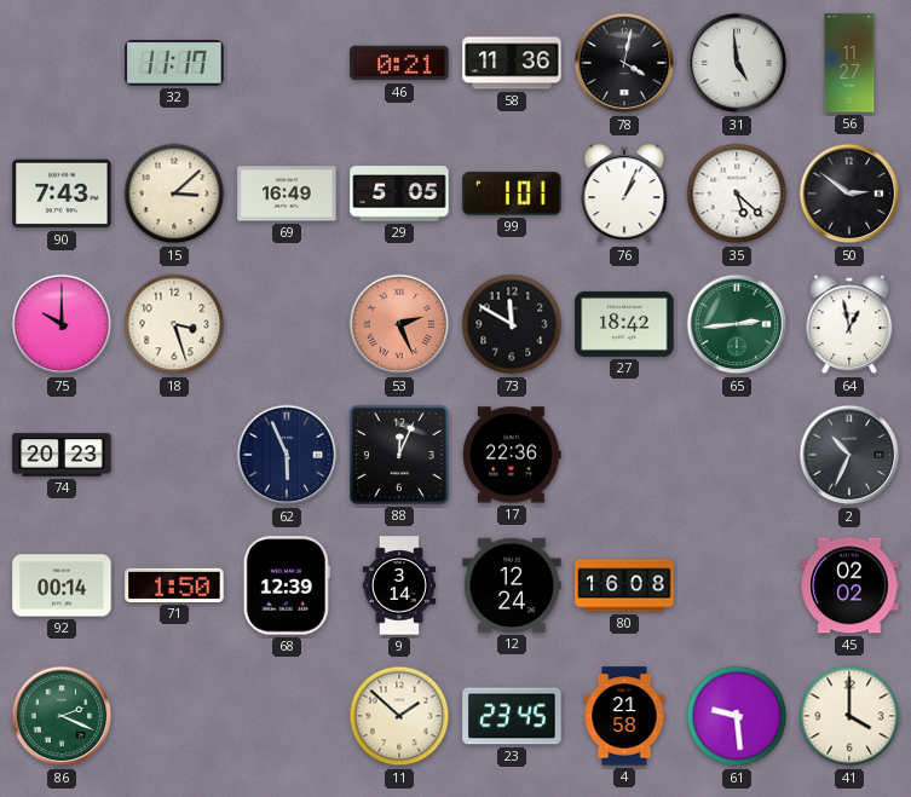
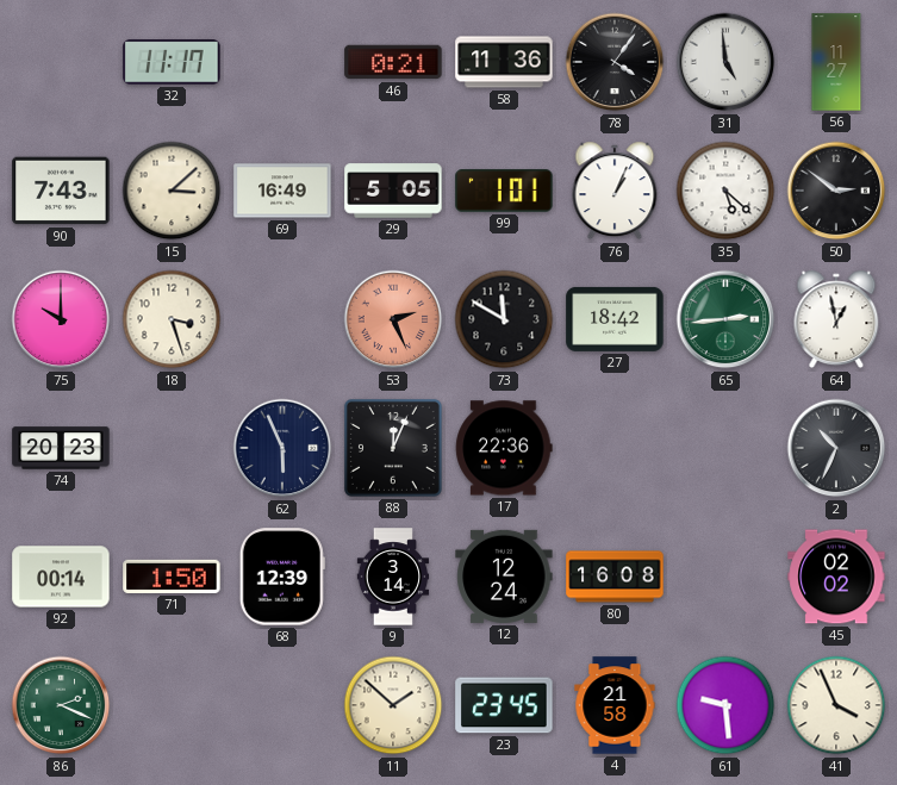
78: 4:02 -> 4:06 (615, 62)
41: 4:00 -> 3:56 (836, 705)
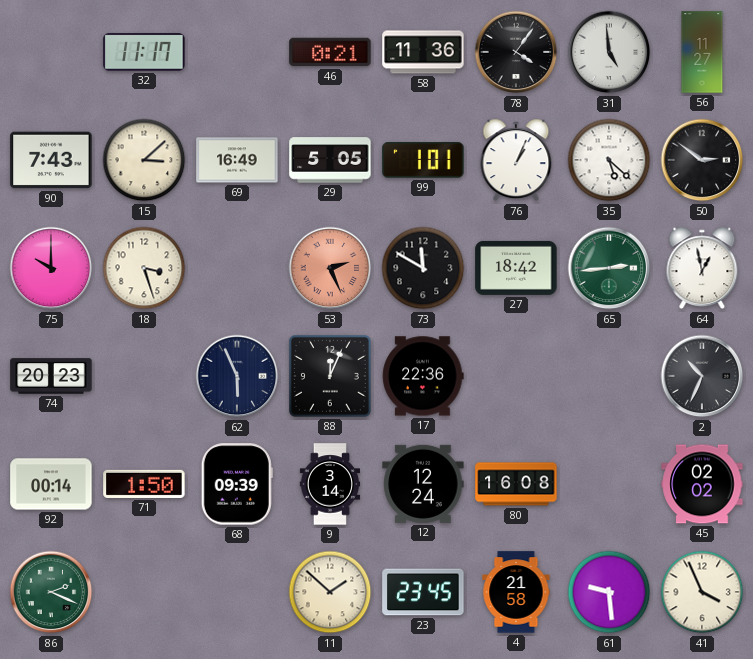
68: 12:39 -> 09:39 (237, 484)
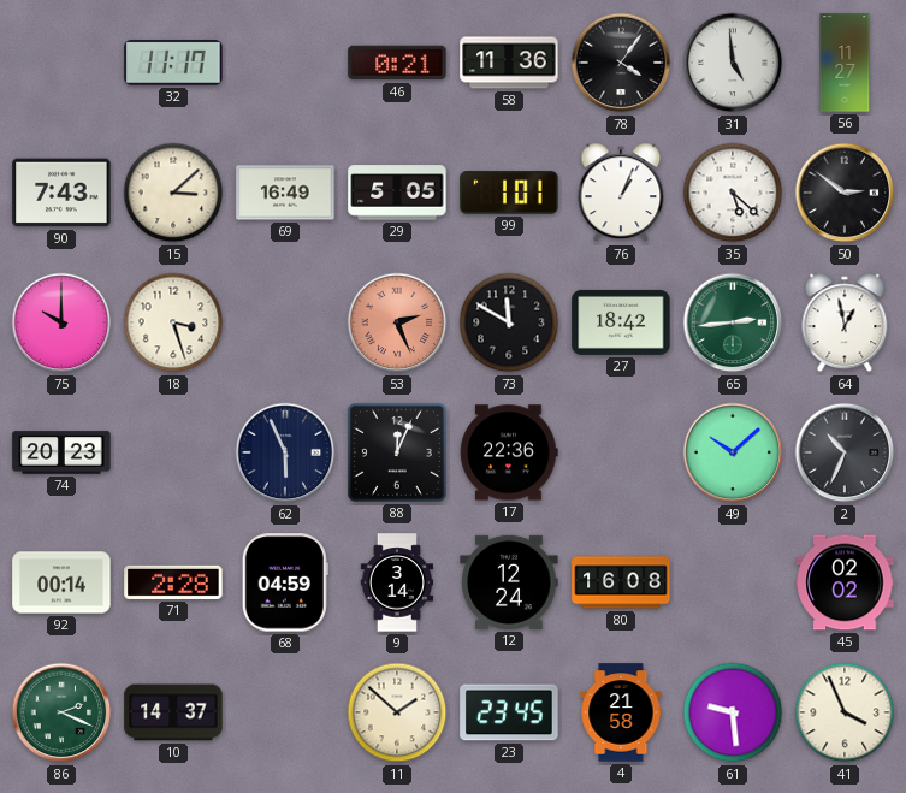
49: none -> 10:08 (733, 452)
71: 1:50 -> 2:28 (173, 582)
68: 09:39 -> 04:59 (285, 582)
10: none -> 14:37 (173, 712)
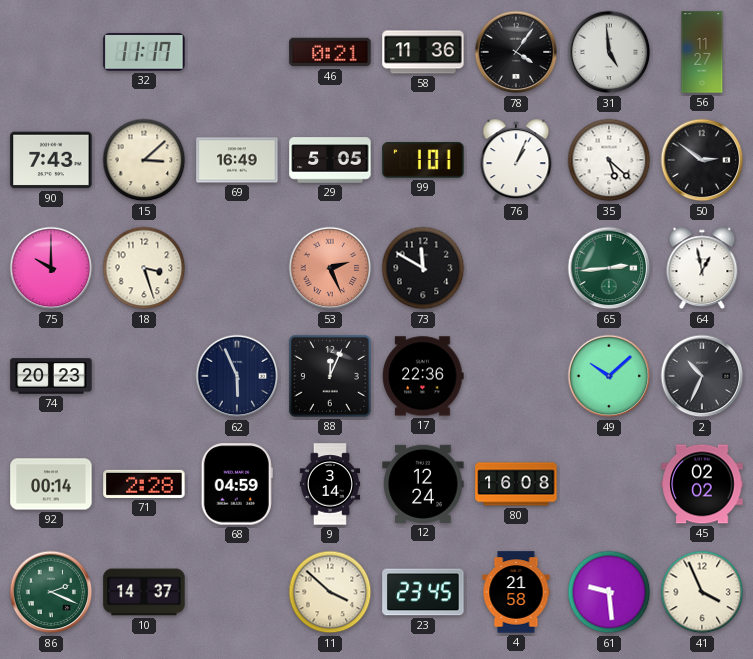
27: 18:42 -> none (621, 322)
11: 1:52 -> 3:52 (330, 592)
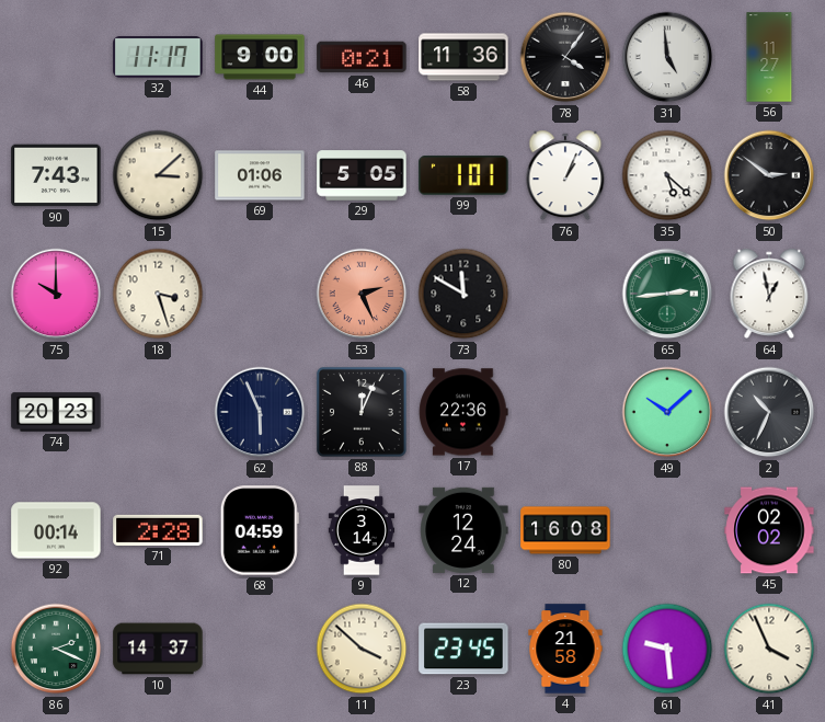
44: none -> 9:00 (260, 57)
69: 16:49 -> 01:06 (260, 175)
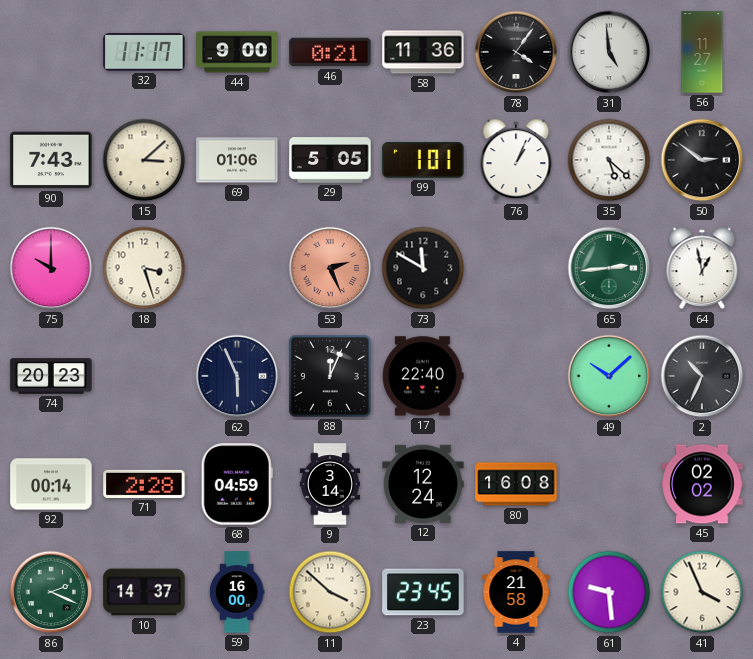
17: 22:36 -> 22:40 (423, 376)
59: none -> 16:00 (237, 592)
